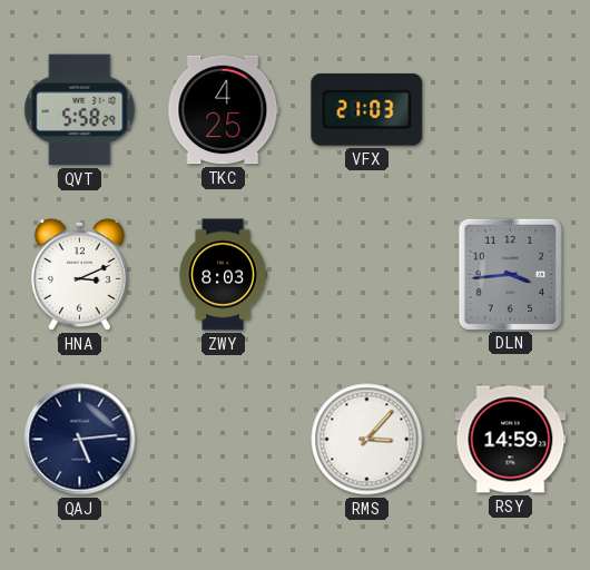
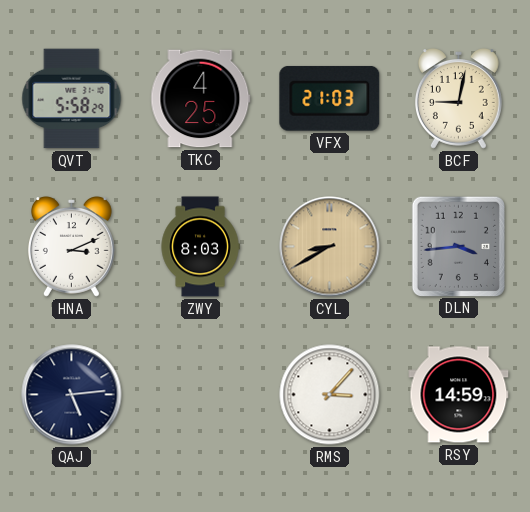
BCF: none -> 9:02 (458, 99)
CYL: none -> 8:40 (330, 247)
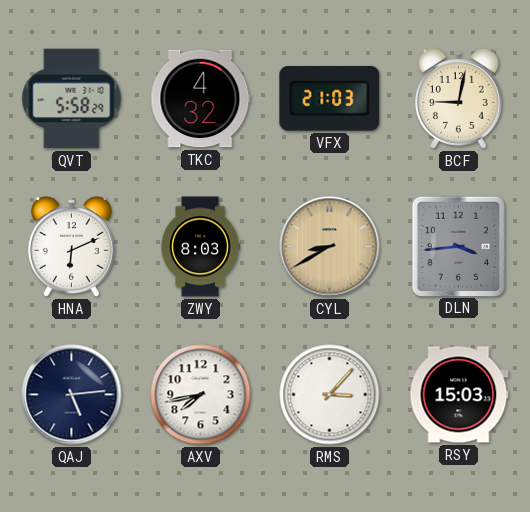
TKC: 4:25 -> 4:32 (201, 99)
HNA: 3:11 -> 6:11 (71, 247)
AXV: none -> 7:43 (201, 395)
RSY: 14:59 -> 15:03 (459, 395)
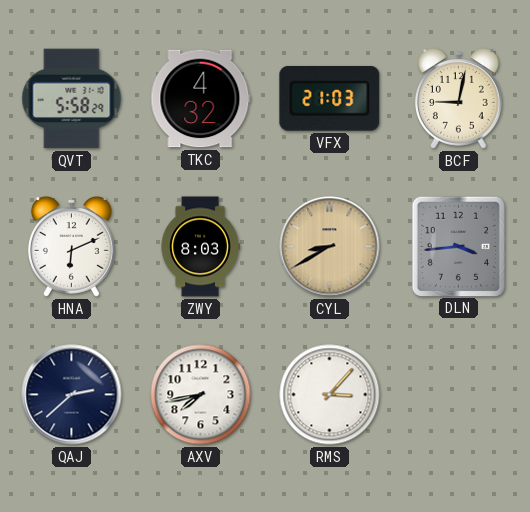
QAJ: 5:14 -> 2:38 (72, 395)
RSY: 15:03 -> none (459, 395)
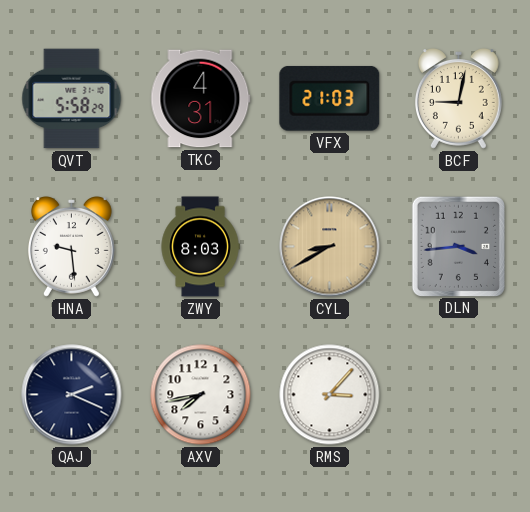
TKC: 4:32 -> 4:31 (201, 99)
HNA: 6:11 -> 9:29 (71, 247)
QAJ: 2:38 -> 2:19 (72, 395)
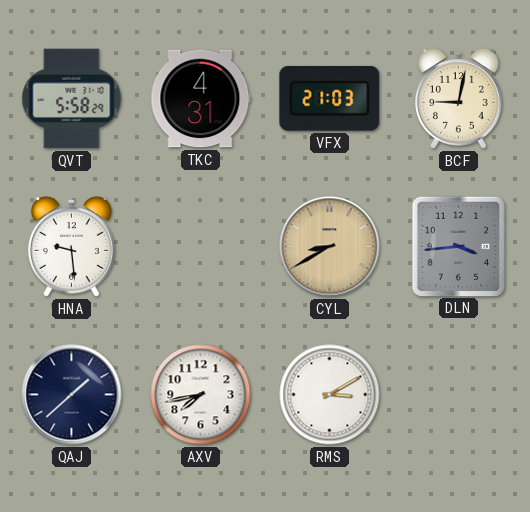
ZWY: 8:03 -> none (200, 247)
QAJ: 2:19 -> 1:38 (72, 395)
RMS: 3:07 -> 3:10 (330, 395)
